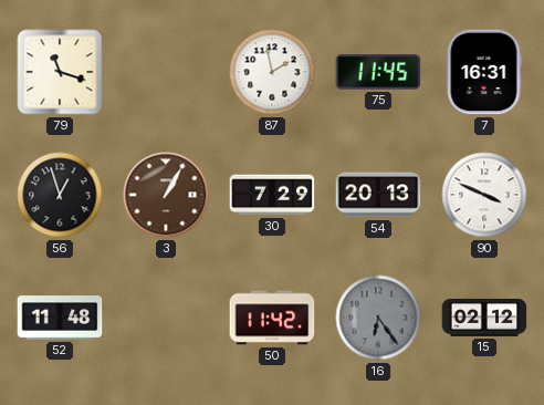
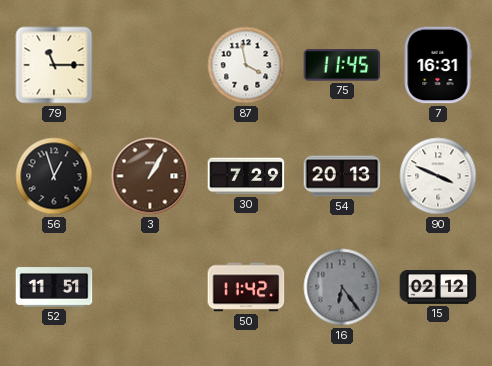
79: 11:18 -> 11:15 (54, 65)
87: 1:58 -> 3:58 (246, 65)
52: 11:48 -> 11:51 (54, 287)
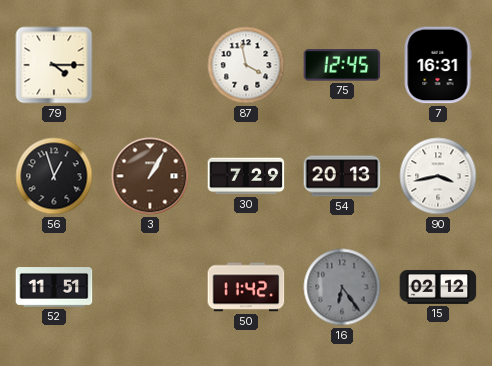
79: 11:15 -> 4:15 (54, 65)
75: 11:45 -> 12:45 (342, 65)
90: 3:49 -> 3:43 (438, 176)
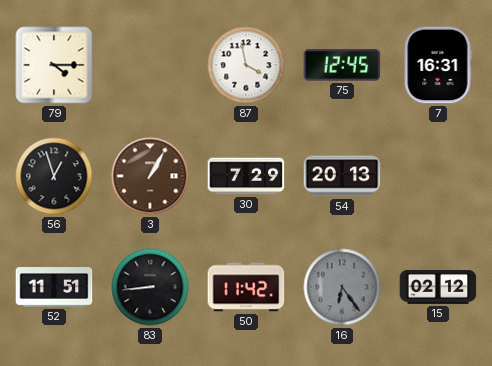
90: 3:43 -> none (438, 176)
83: none -> 8:44 (150, 287)
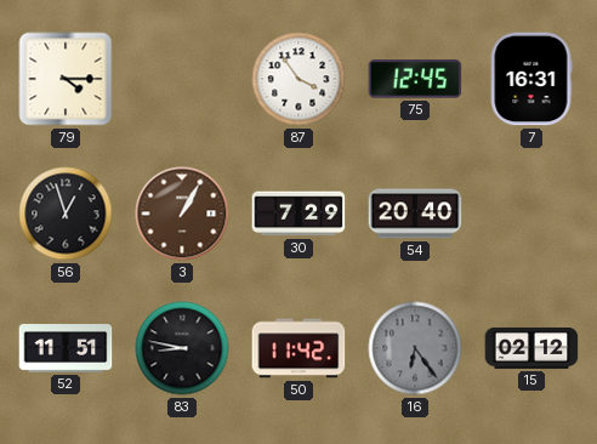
87: 3:58 -> 3:54 (298, 79)
54: 20:13 -> 20:40 (415, 214)
83: 8:44 -> 8:47 (182, 348)
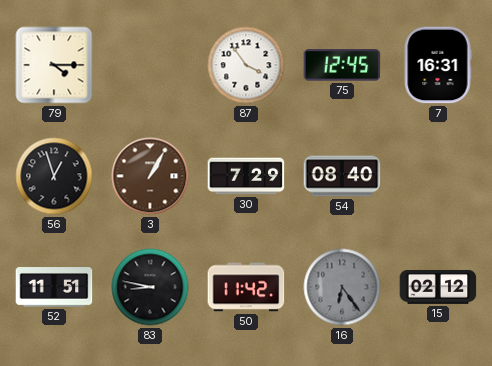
54: 20:40 -> 08:40 (342, 176)
